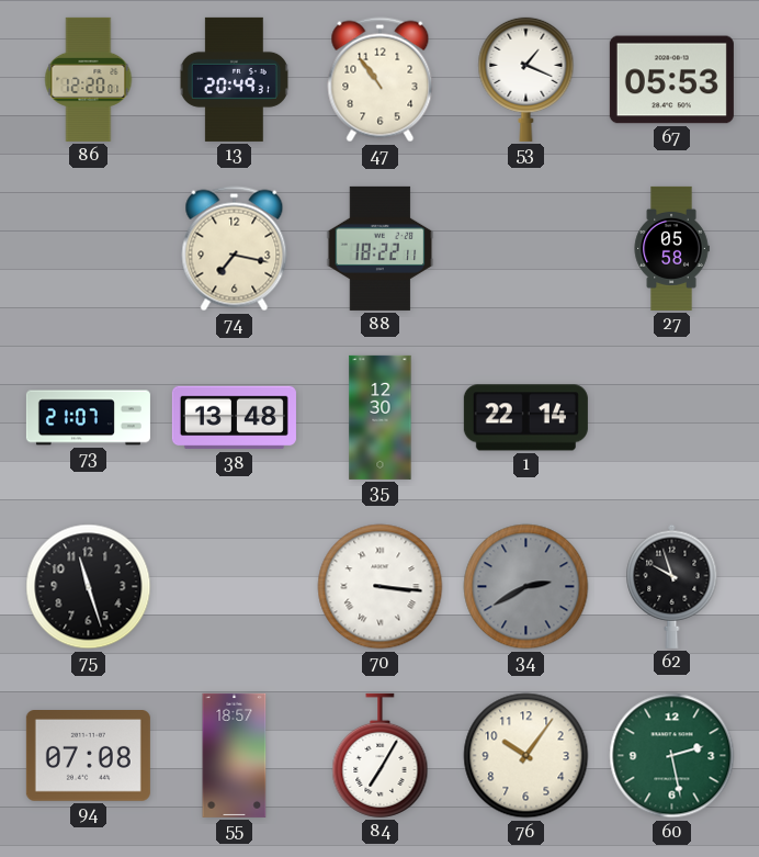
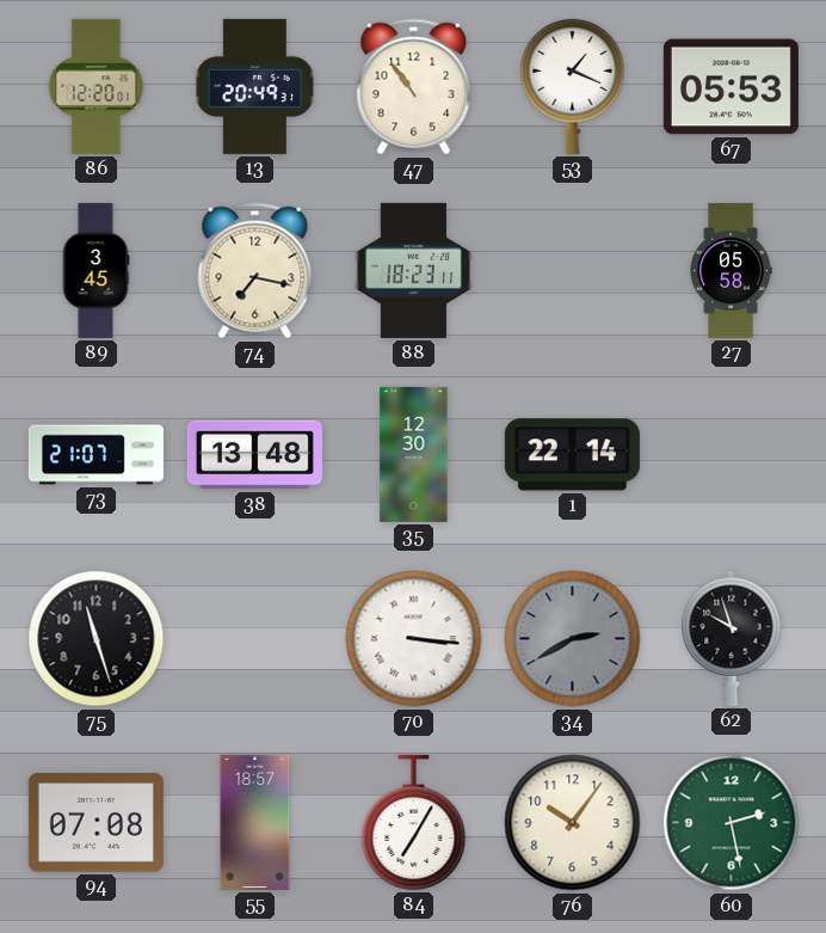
89: none -> 3:45 (95, 270)
88: 18:22 -> 18:23 (414, 270)
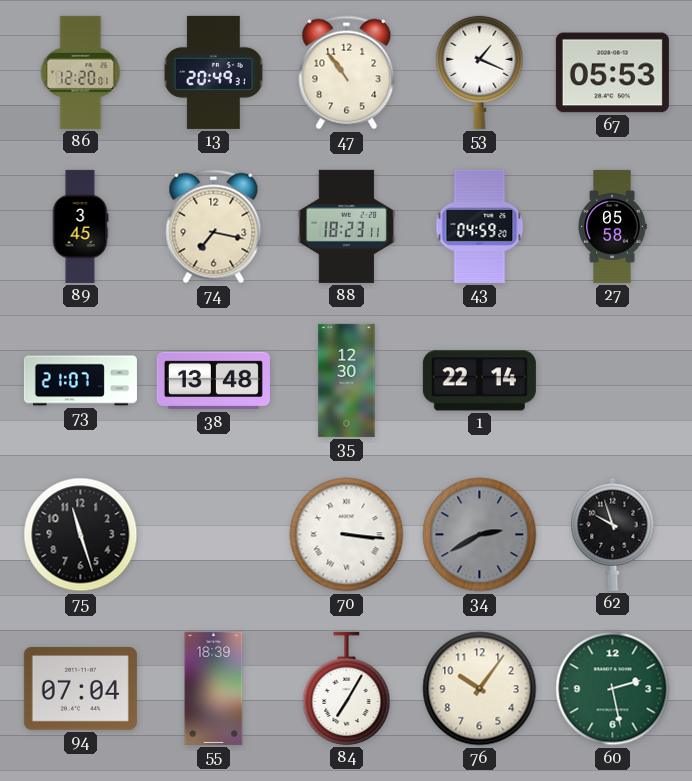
43: none -> 04:59 (480, 226)
94: 07:08 -> 07:04 (80, 689)
55: 18:57 -> 18:39 (214, 688)
